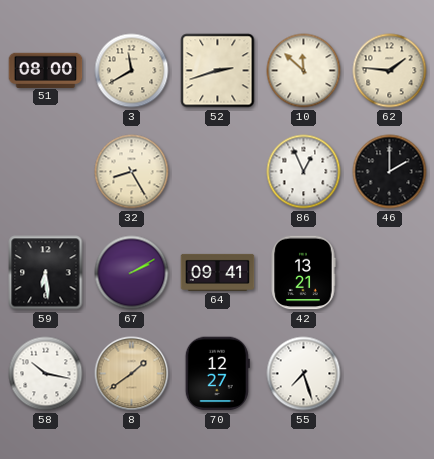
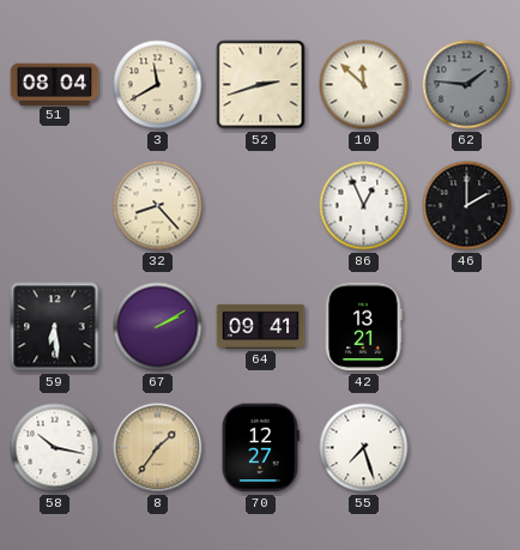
51: 08:00 -> 08:04 (55, 84)
62 dial: cream -> grey (467, 85)
32: 8:25 -> 8:23 (158, 206)
8: 1:39 -> 1:36 (158, 448)
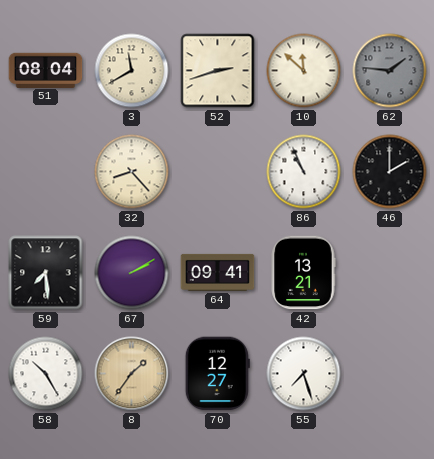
86: 12:56 -> 10:56 (304, 172)
59: 6:29 -> 7:29 (46, 273)
58: 10:17 -> 10:25 (46, 374)
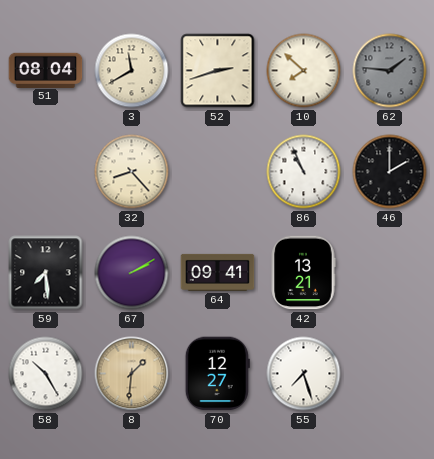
10: 11:52 -> 7:52 (304, 71)
8: 1:36 -> 1:31 (132, 374)
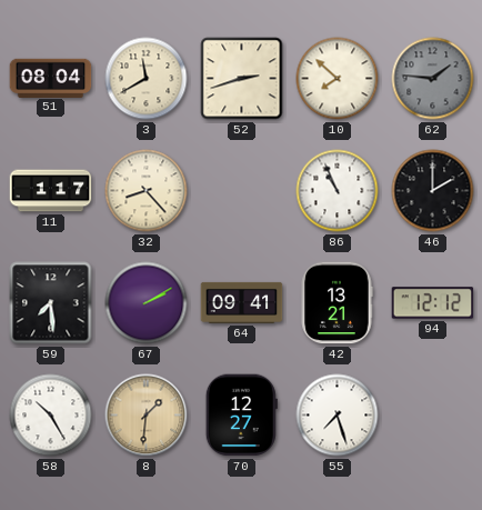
11: none -> 1:17 (51, 191)
94: none -> 12:12 (433, 303)
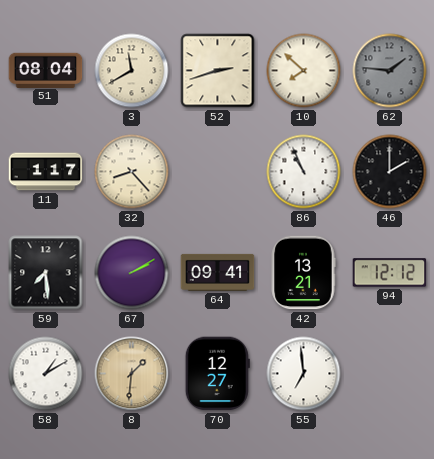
58: 10:25 -> 1:10 (46, 374)
55: 7:27 -> 6:59 (304, 374)
